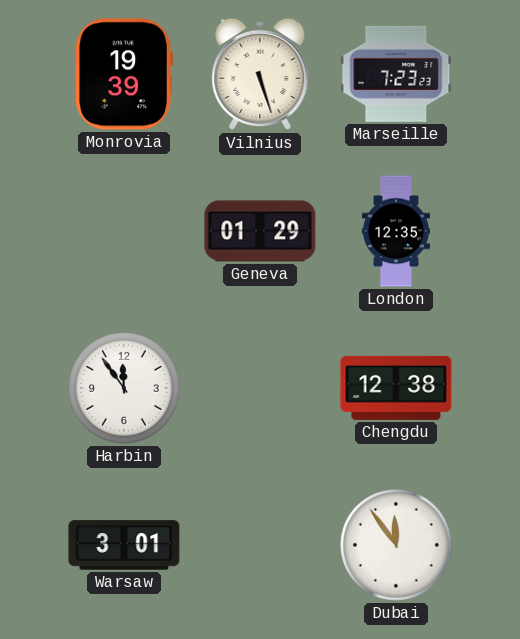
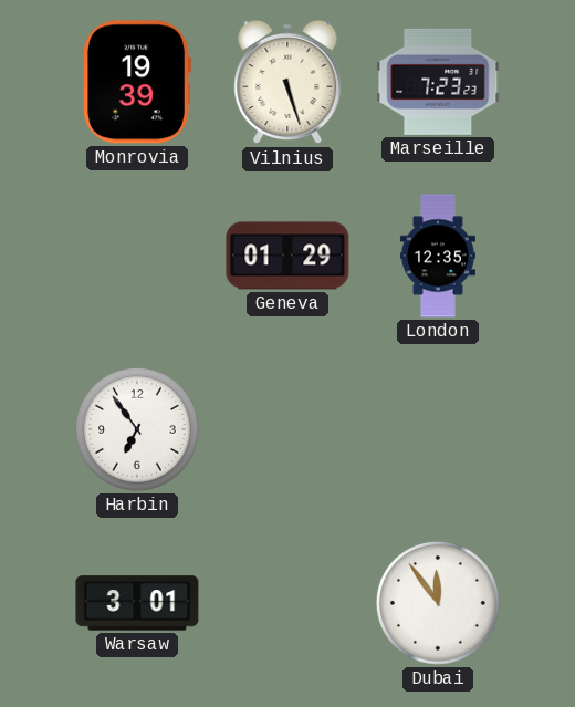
Harbin: 11:54 -> 6:54 (137, 429)
Chengdu: 12:38 -> none (396, 388)
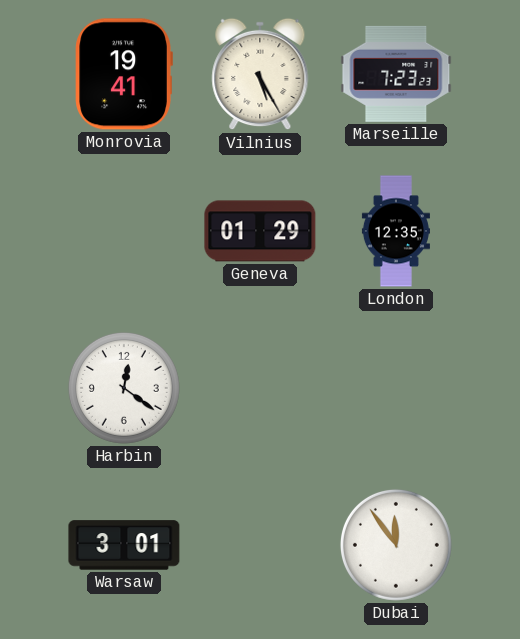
Monrovia: 19:39 -> 19:41 (124, 74)
Vilnius: 5:27 -> 5:25 (260, 74)
Harbin: 6:54 -> 12:21 (124, 388)
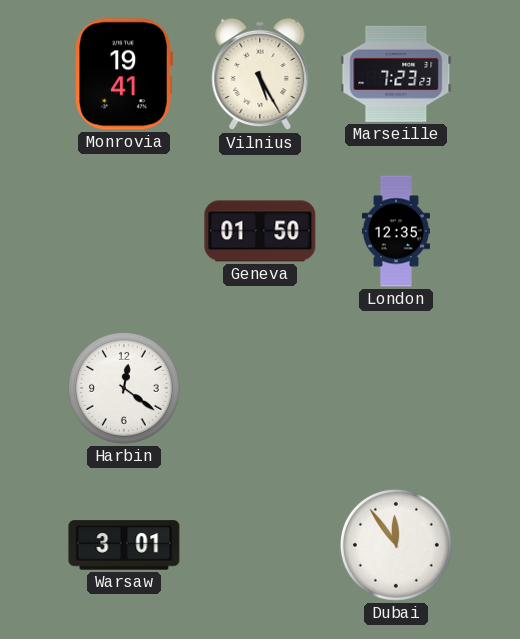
Geneva: 01:29 -> 01:50 (260, 231)
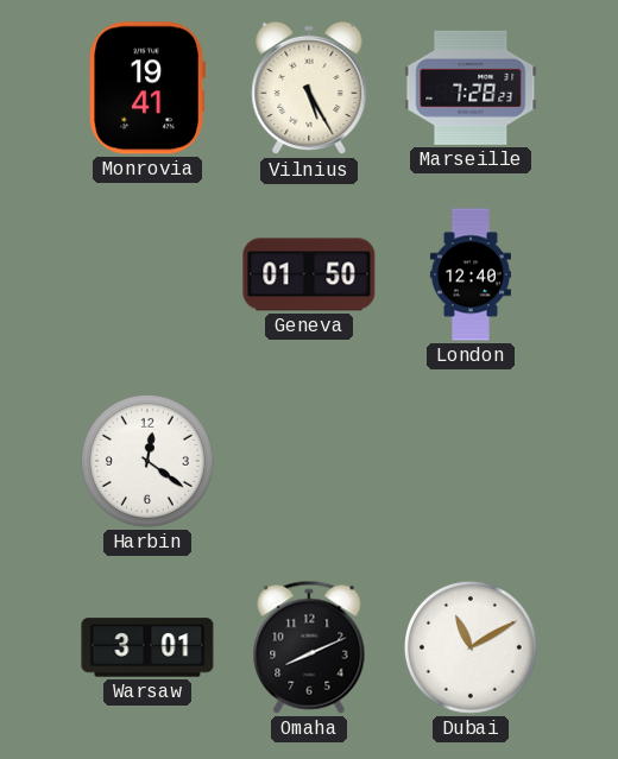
Marseille: 7:23 -> 7:28 (471, 88)
London: 12:35 -> 12:40 (471, 274)
Omaha: none -> 8:11 (309, 647)
Dubai: 11:54 -> 11:10 (471, 647)
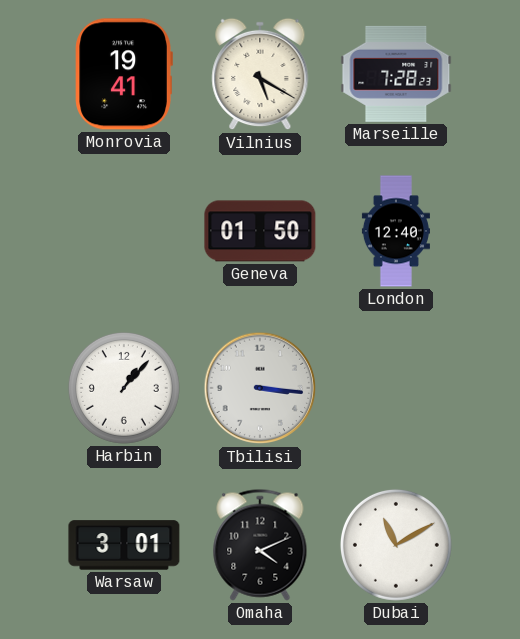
Vilnius: 5:25 -> 5:20 (260, 74)
Harbin: 12:21 -> 1:07 (124, 388)
Tbilisi: none -> 3:16 (260, 388)
Omaha: 8:11 -> 4:11 (260, 545)
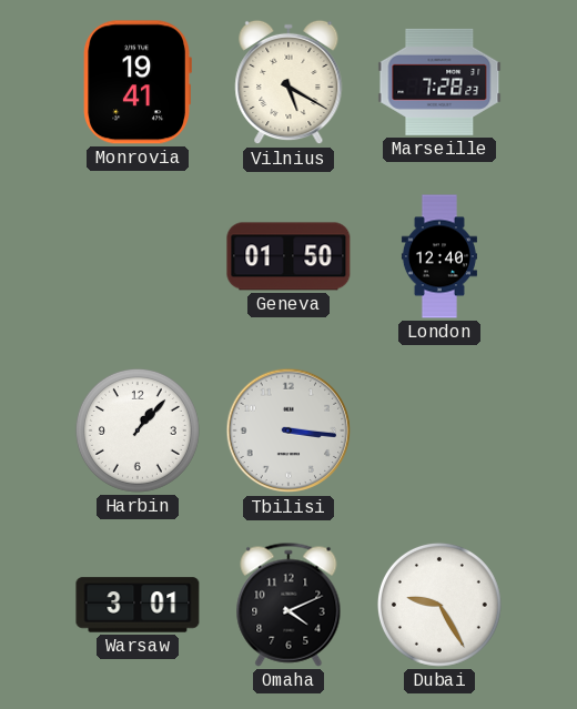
Dubai: 11:10 -> 9:25 (439, 605)
